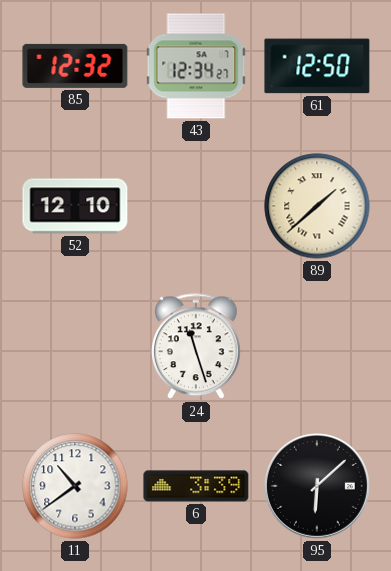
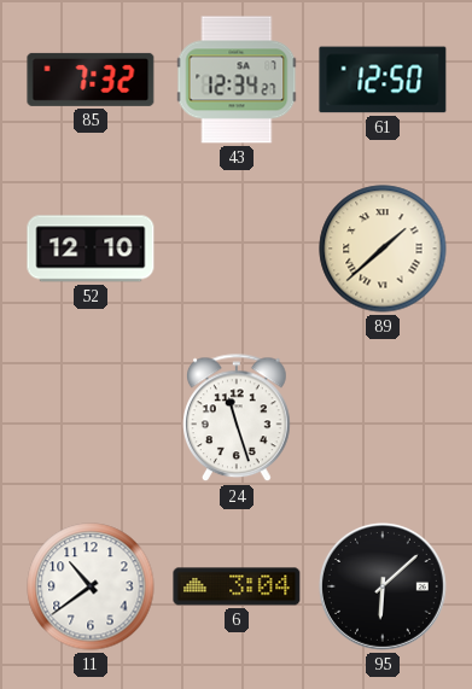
85: 12:32 -> 7:32 (91, 80)
6: 3:39 -> 3:04 (237, 586)
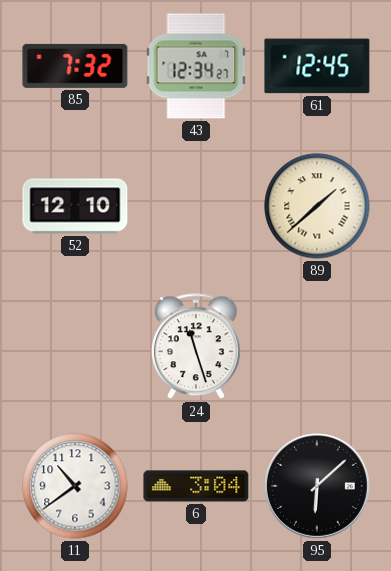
61: 12:50 -> 12:45 (317, 66)
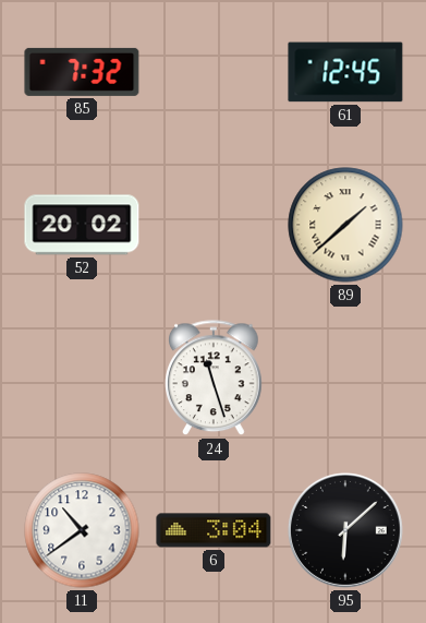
43: 12:34 -> none (196, 66)
52: 12:10 -> 20:02 (82, 225)
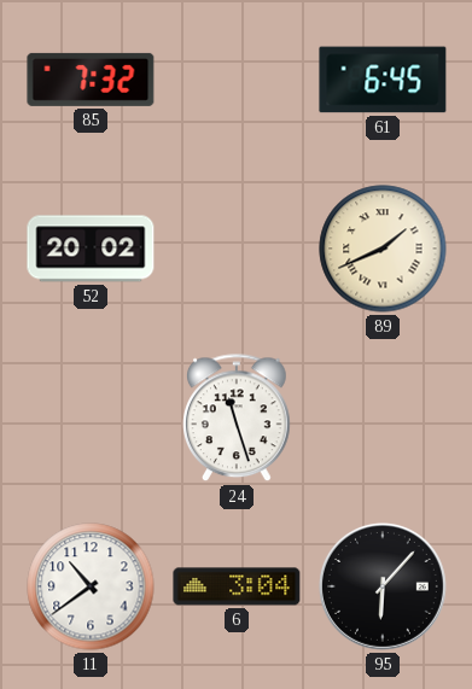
61: 12:45 -> 6:45 (383, 80)
89: 1:38 -> 1:41 (383, 249)
95: 6:08 -> 6:07 (383, 586)
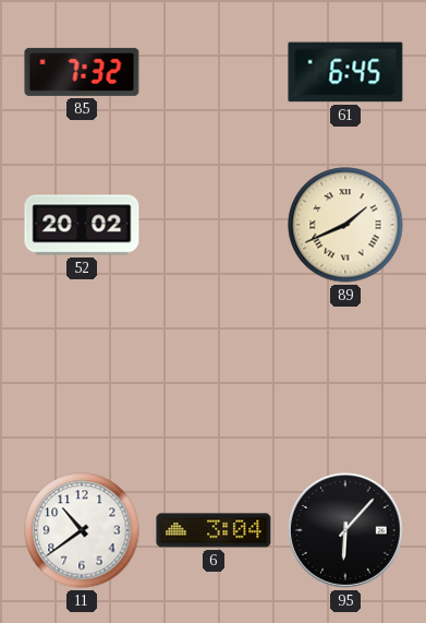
24: 11:27 -> none (238, 419)
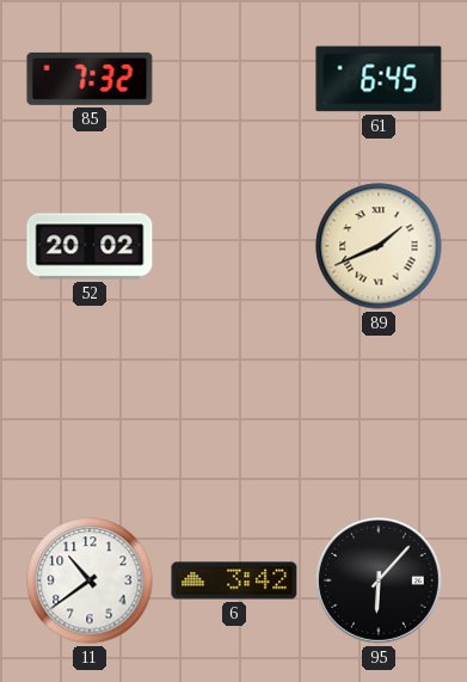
6: 3:04 -> 3:42 (234, 580)
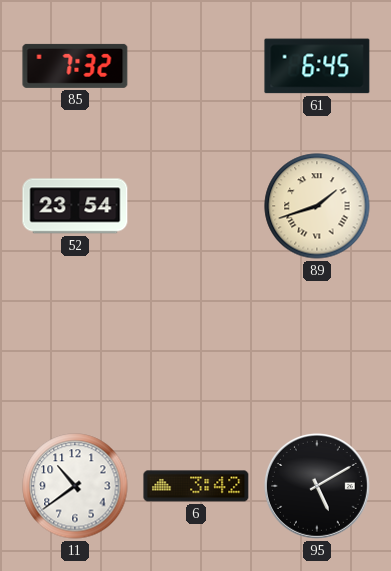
52: 20:02 -> 23:54 (75, 206)
89: 1:41 -> 1:42 (317, 206)
95: 6:07 -> 5:10 (317, 486)
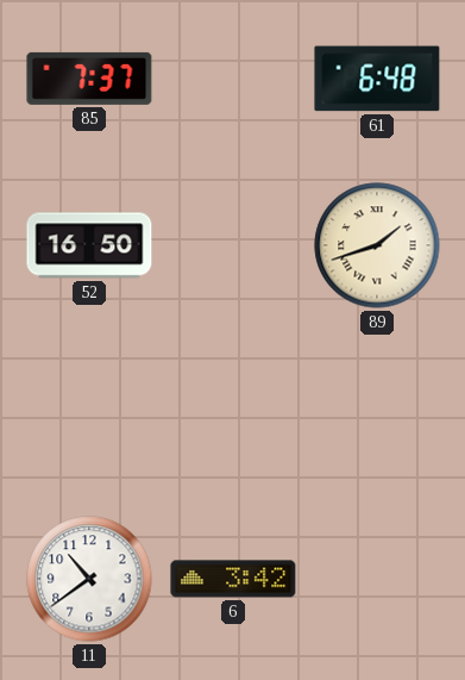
85: 7:32 -> 7:37 (89, 79)
61: 6:45 -> 6:48 (377, 79)
52: 23:54 -> 16:50 (89, 245)
95: 5:10 -> none (317, 486)
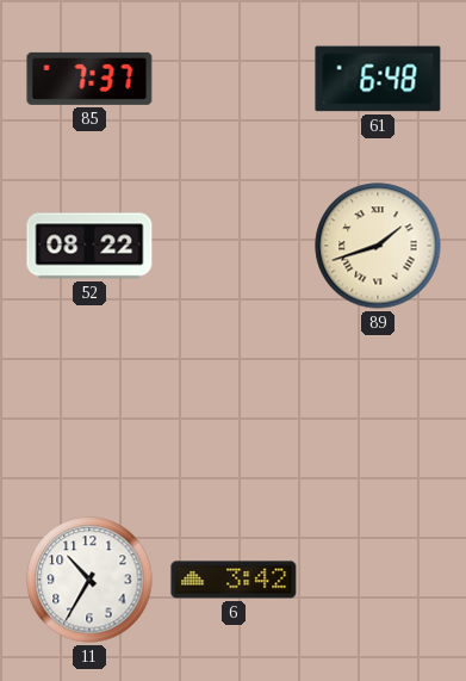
52: 16:50 -> 08:22 (89, 246)
11: 10:39 -> 10:35 (89, 580)
